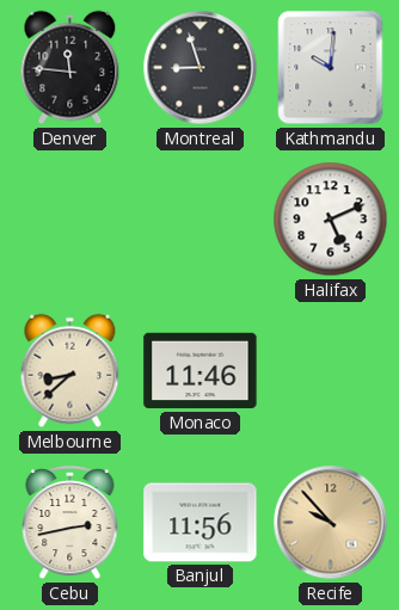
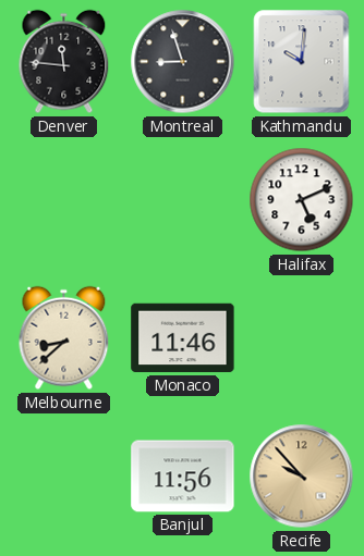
Cebu: 2:43 -> none (70, 523)
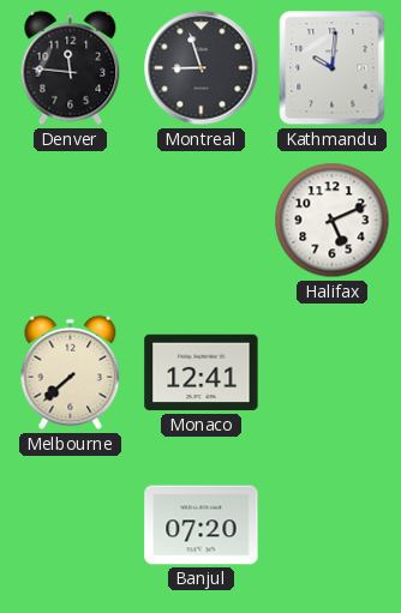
Melbourne: 8:38 -> 7:38 (71, 373)
Monaco: 11:46 -> 12:41 (202, 373)
Banjul: 11:56 -> 07:20 (202, 525)
Recife: 9:53 -> none (302, 477)
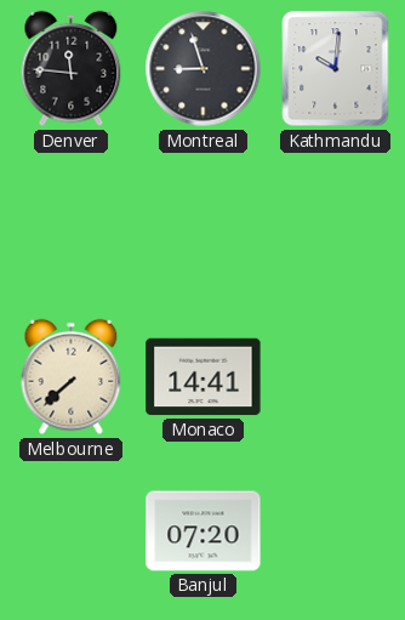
Halifax: 5:11 -> none (333, 221)
Monaco: 12:41 -> 14:41 (204, 377)
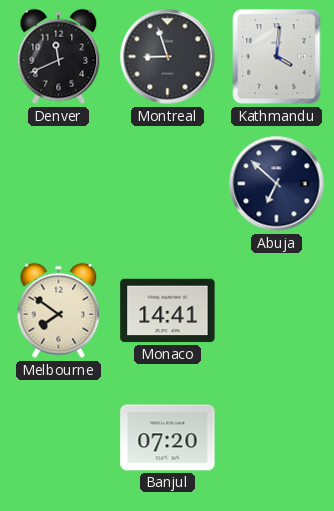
Denver: 11:46 -> 11:41 (59, 57)
Kathmandu: 10:01 -> 4:01 (277, 57)
Abuja: none -> 6:52 (277, 184)
Melbourne: 7:38 -> 7:51 (59, 311)
